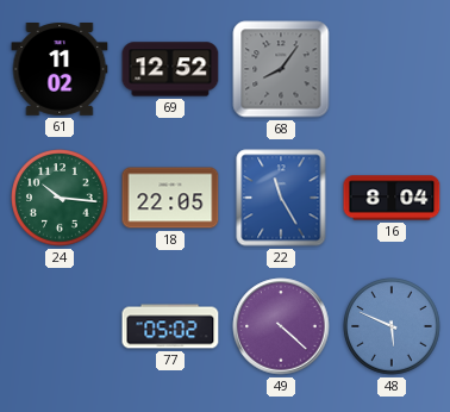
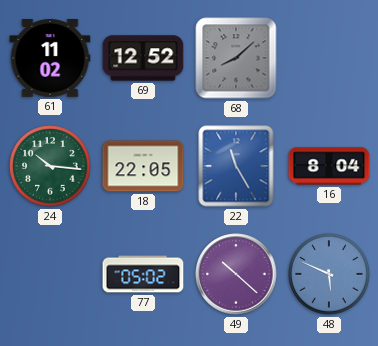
68: 8:06 -> 8:08 (236, 58)
49: 4:22 -> 10:22 (236, 274)
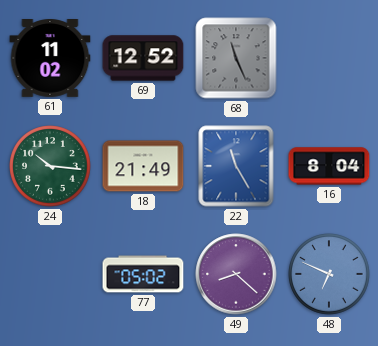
68: 8:08 -> 11:26 (236, 58)
18: 22:05 -> 21:49 (143, 166)
49: 10:22 -> 8:22 (236, 274)
48: 5:49 -> 6:49 (329, 274)
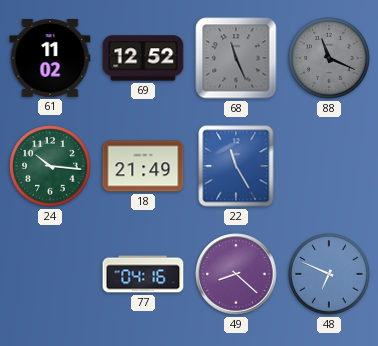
88: none -> 11:19 (329, 58)
16: 8:04 -> none (329, 166)
77: 05:02 -> 04:16 (143, 274)
